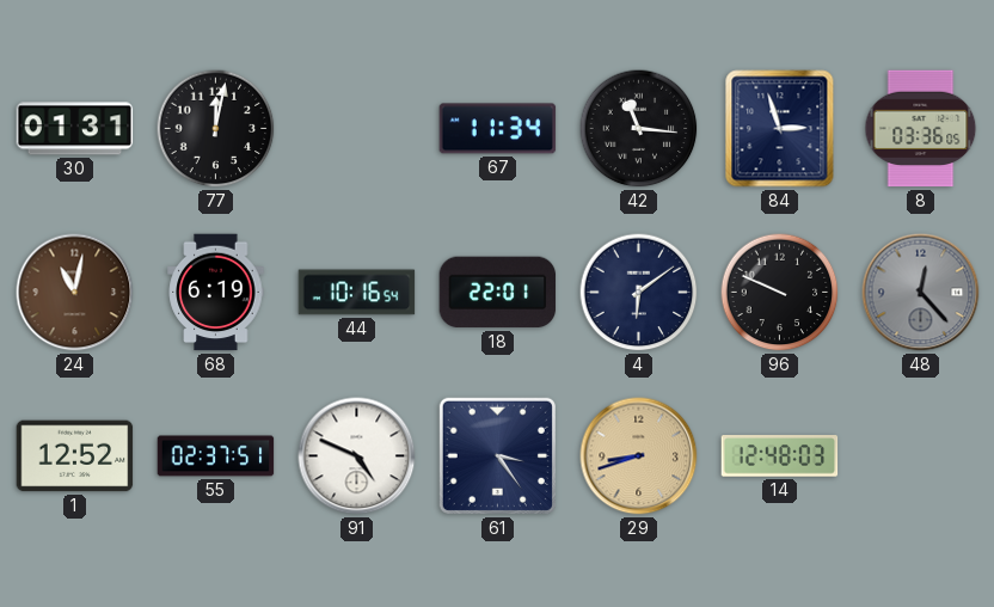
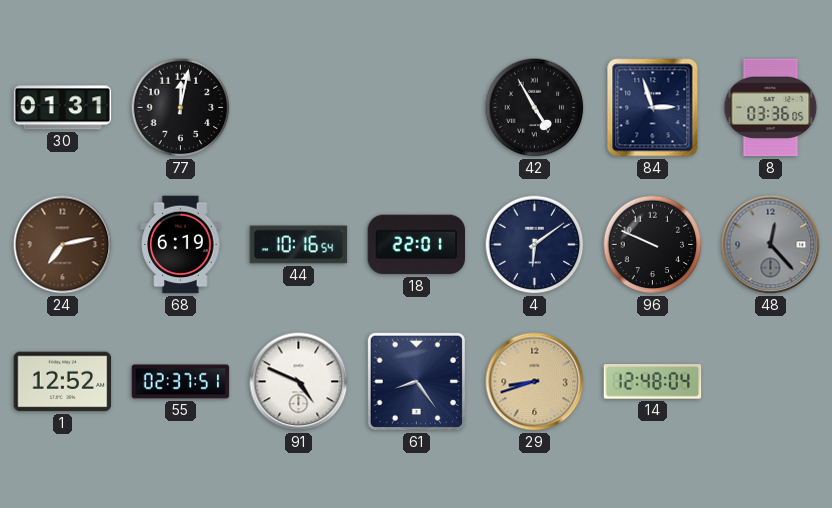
67: 11:34 -> none (498, 129)
42: 11:16 -> 4:55 (535, 108)
24: 11:02 -> 7:13 (63, 245)
61: 3:24 -> 8:24 (416, 381)
14: 12:48:03 -> 12:48:04 (653, 382)
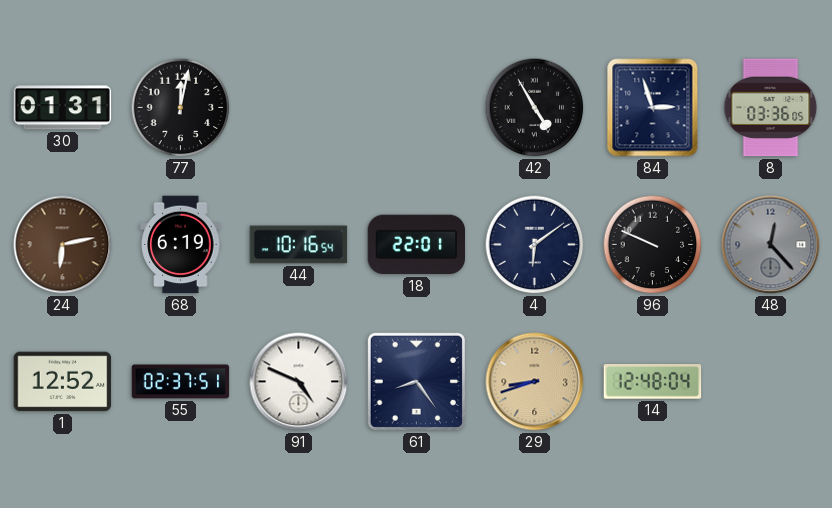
24: 7:13 -> 6:13 (63, 245)
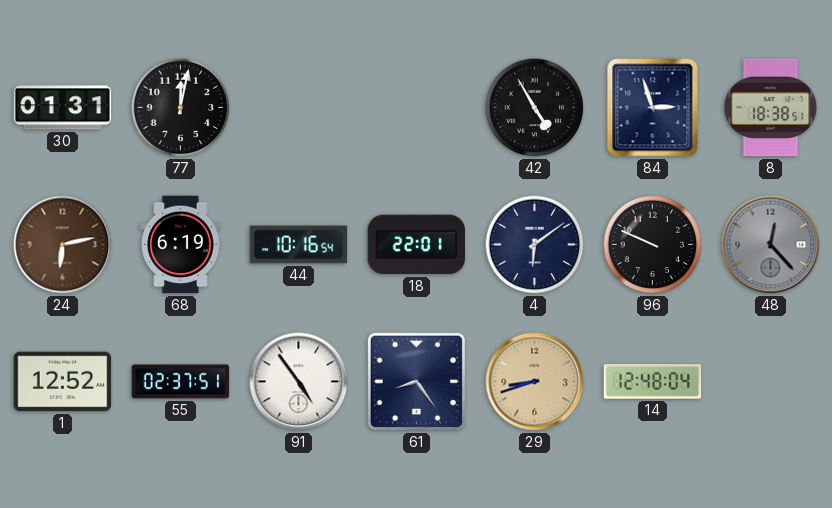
8: 03:36 -> 18:38 (771, 108)
91: 4:49 -> 4:54 (299, 382)
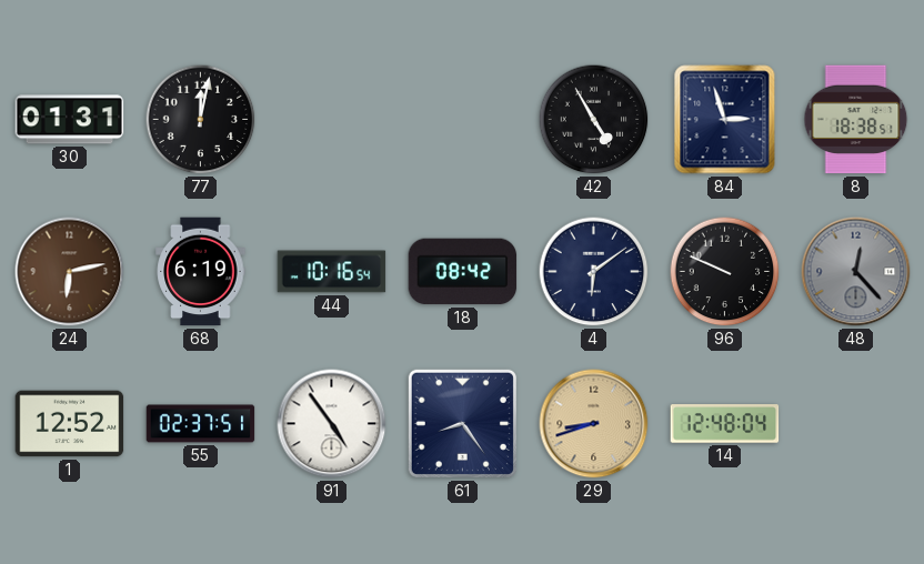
18: 22:01 -> 08:42 (463, 272)
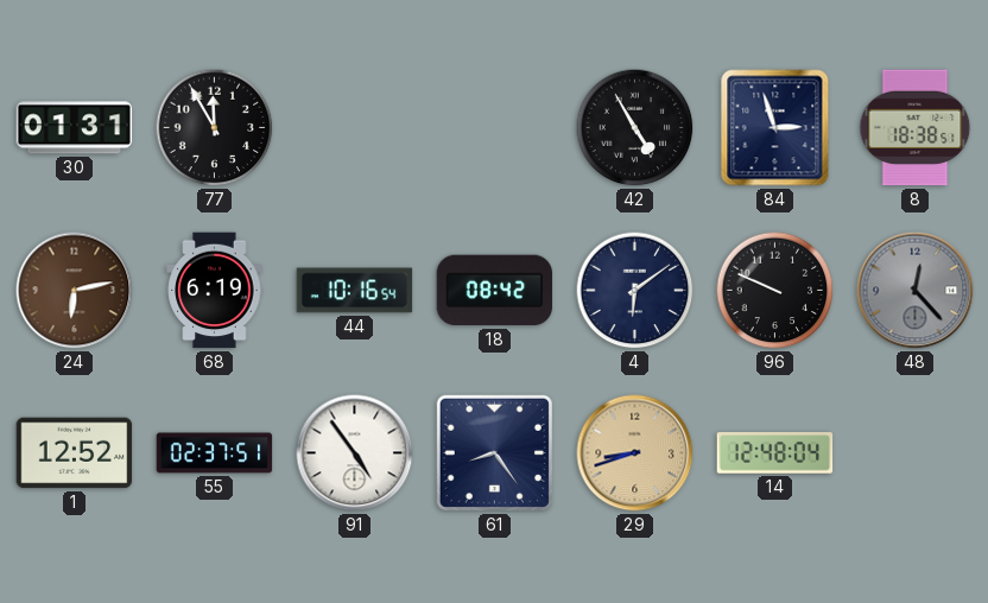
77: 12:02 -> 11:55 (215, 128)
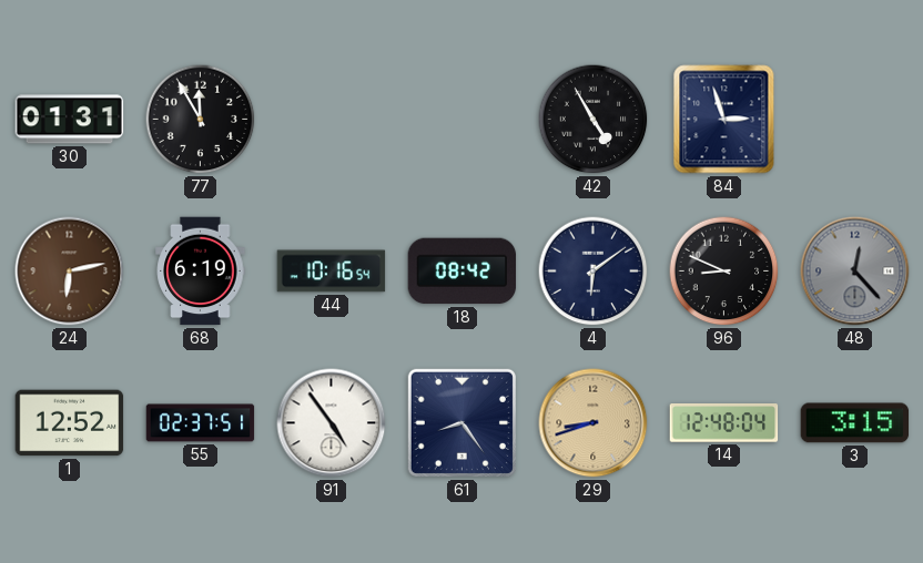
8: 18:38 -> none (916, 128)
96: 9:49 -> 8:49 (724, 272)
3: none -> 3:15 (855, 423)
